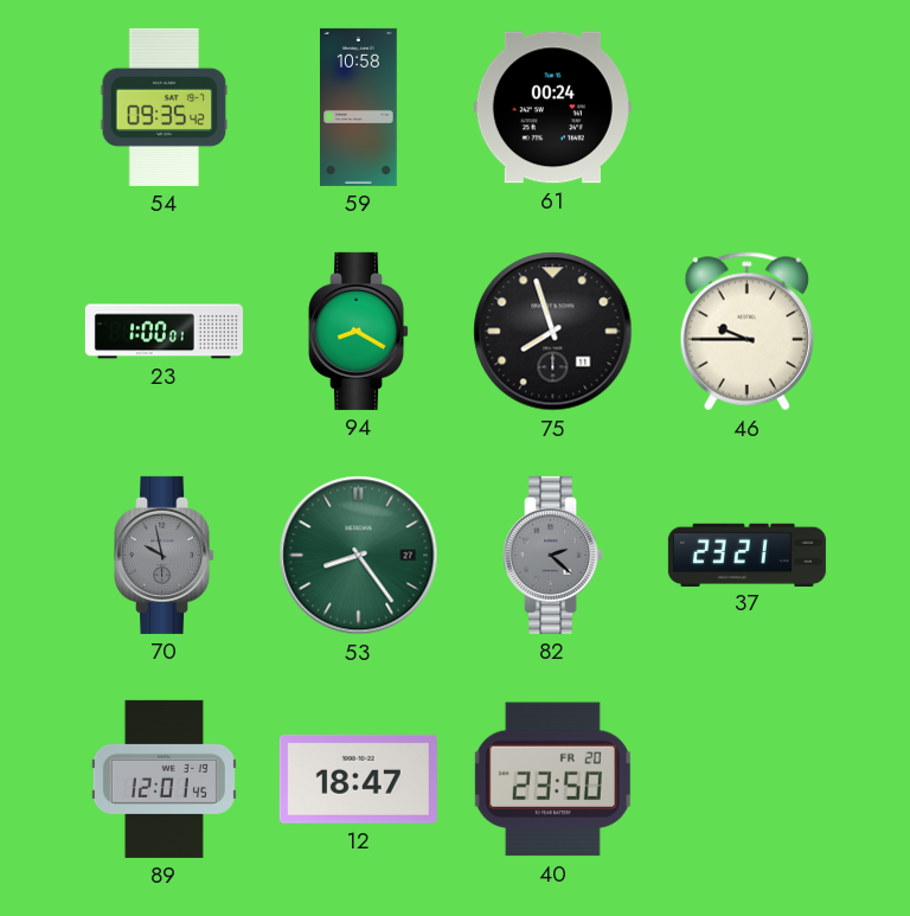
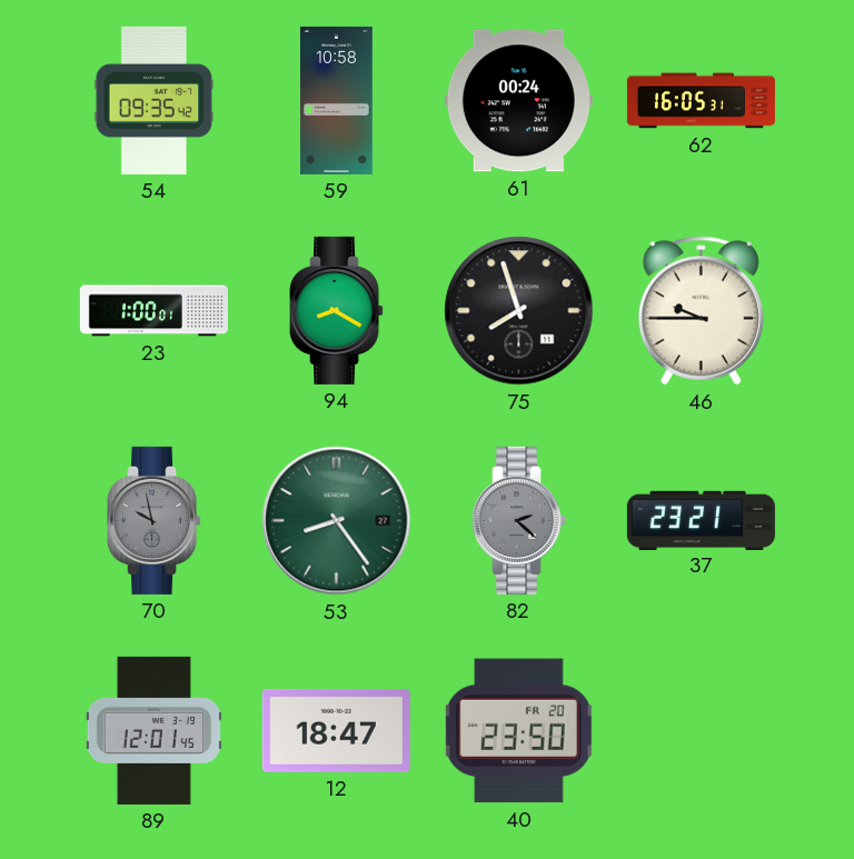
62: none -> 16:05 (701, 101)
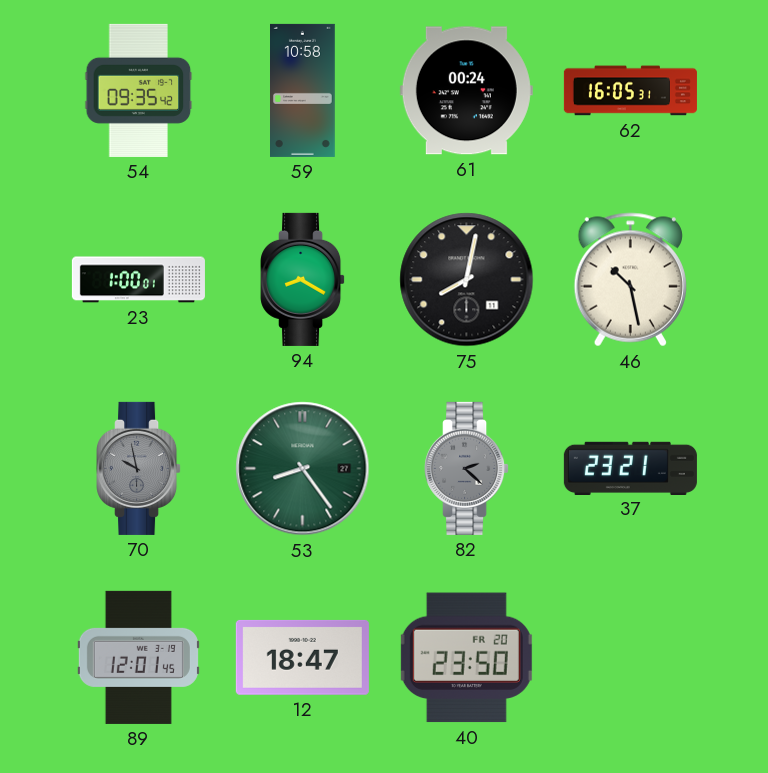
75: 7:57 -> 8:02 (467, 280)
46: 9:45 -> 10:28 (630, 280)
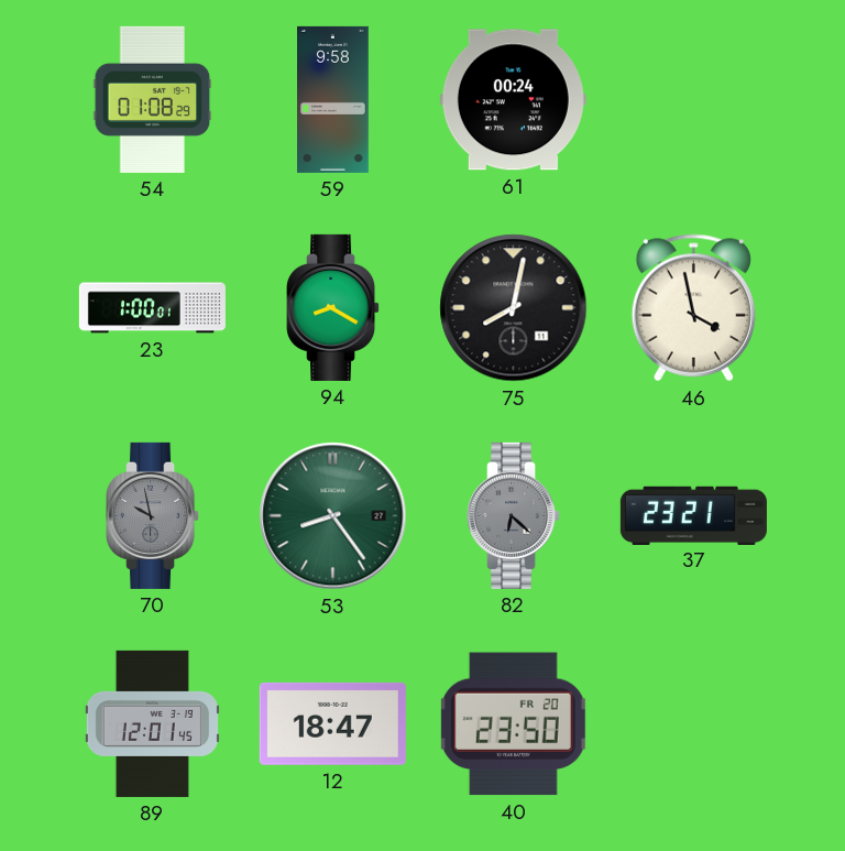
54: 09:35 -> 01:08 (153, 99)
59: 10:58 -> 9:58 (333, 99)
62: 16:05 -> none (630, 91)
46: 10:28 -> 3:58 (693, 308)
82: 2:22 -> 6:22 (514, 515)
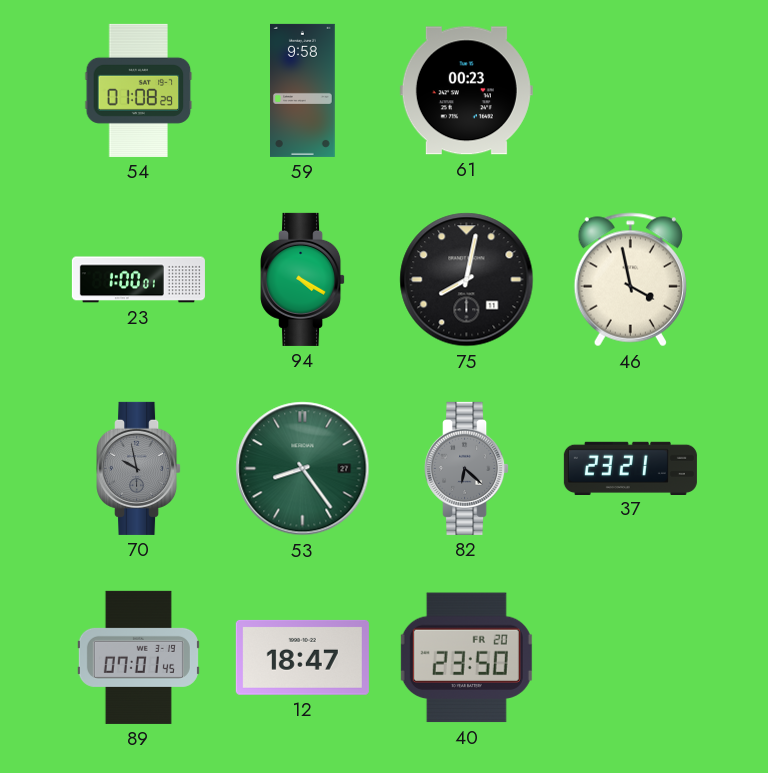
61: 00:24 -> 00:23 (466, 91)
94: 8:20 -> 4:20 (303, 279)
89: 12:01 -> 07:01 (138, 657)
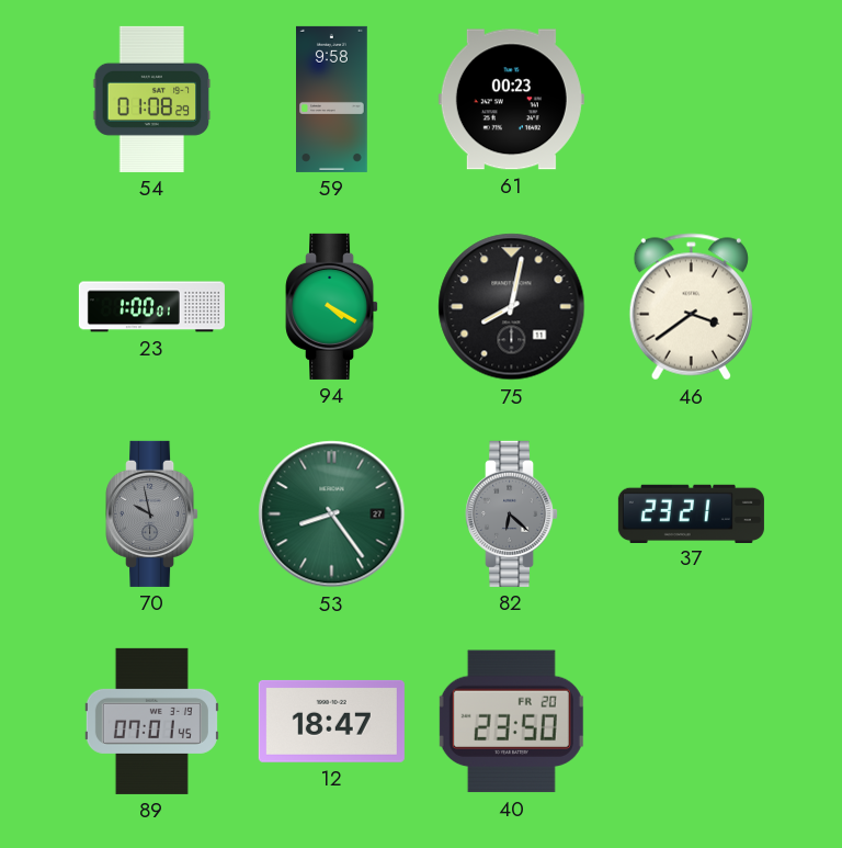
46: 3:58 -> 3:39 (691, 307)
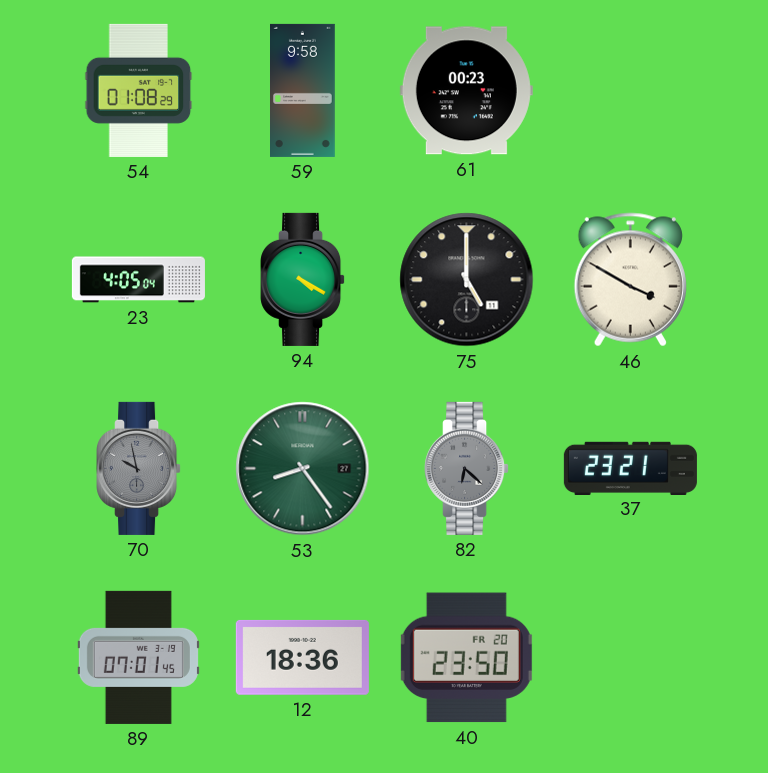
23: 1:00 -> 4:05 (138, 280)
75: 8:02 -> 5:00 (467, 280)
46: 3:39 -> 3:50 (630, 280)
12: 18:47 -> 18:36 (302, 657)
